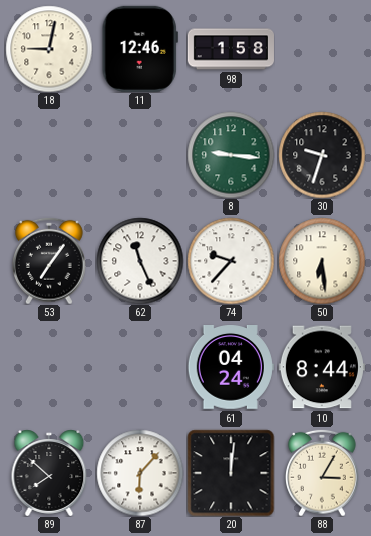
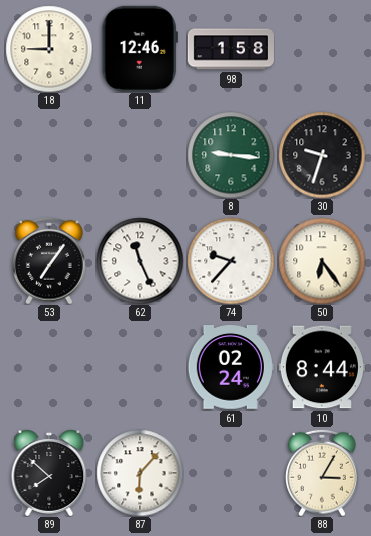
18: 9:02 -> 9:00 (49, 49)
50: 6:29 -> 6:24 (322, 261)
61: 04:24 -> 02:24 (231, 368)
20: 12:01 -> none (231, 473)
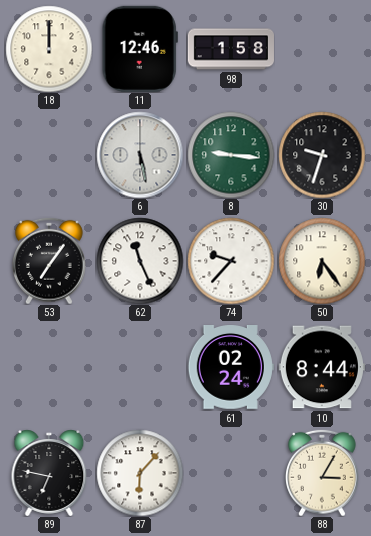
18: 9:00 -> 12:00 (49, 49)
6: none -> 5:28 (140, 155)
89: 7:52 -> 6:47 (49, 473)
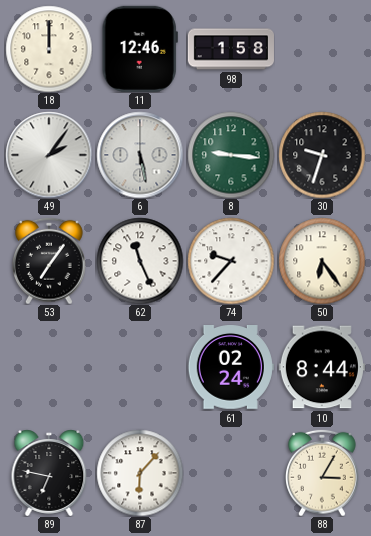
49: none -> 2:06 (49, 155)
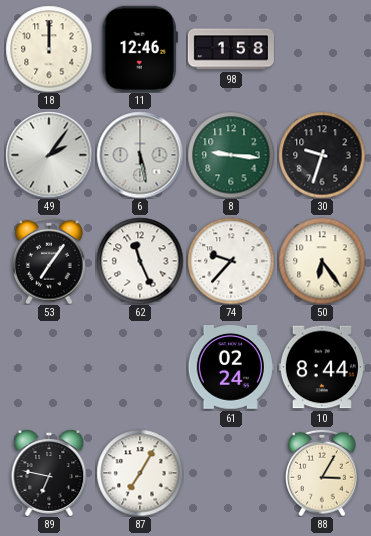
87: 6:07 -> 7:05 (140, 473)
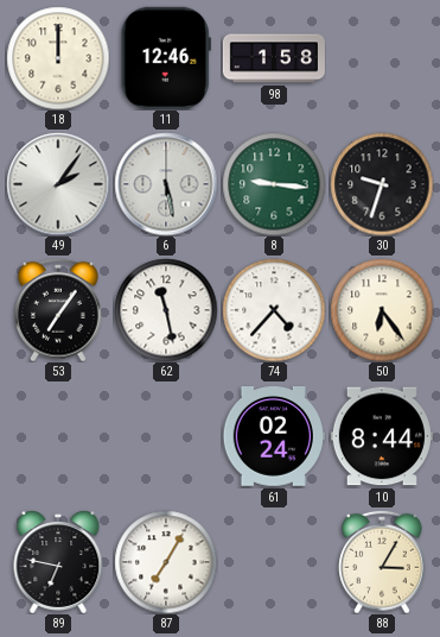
62: 11:26 -> 11:28 (166, 310)
74: 9:37 -> 4:37 (274, 310)
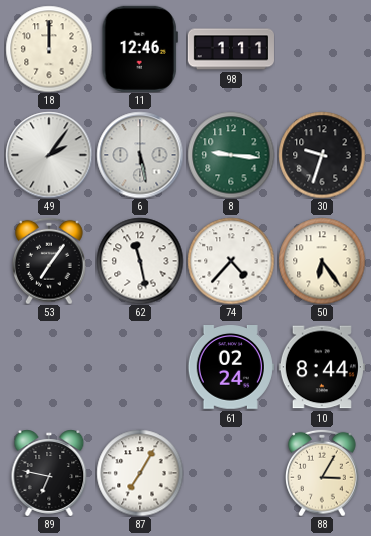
98: 1:58 -> 1:11 (231, 49)
